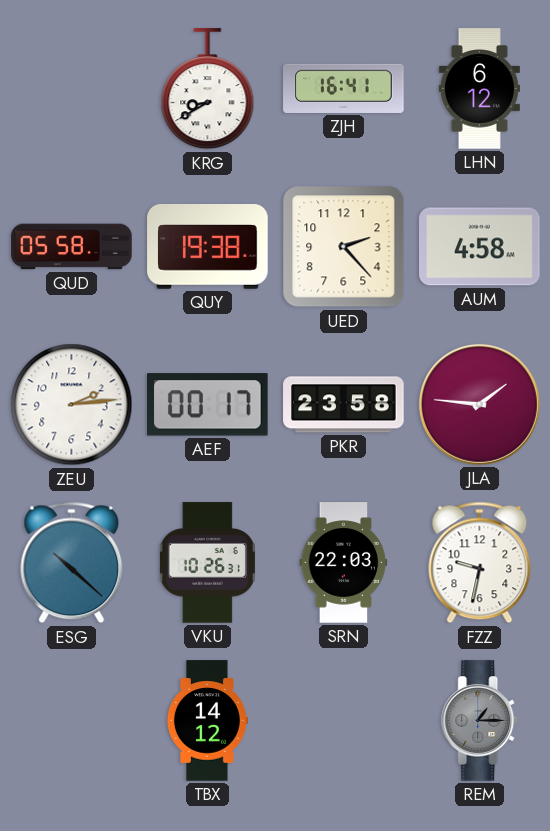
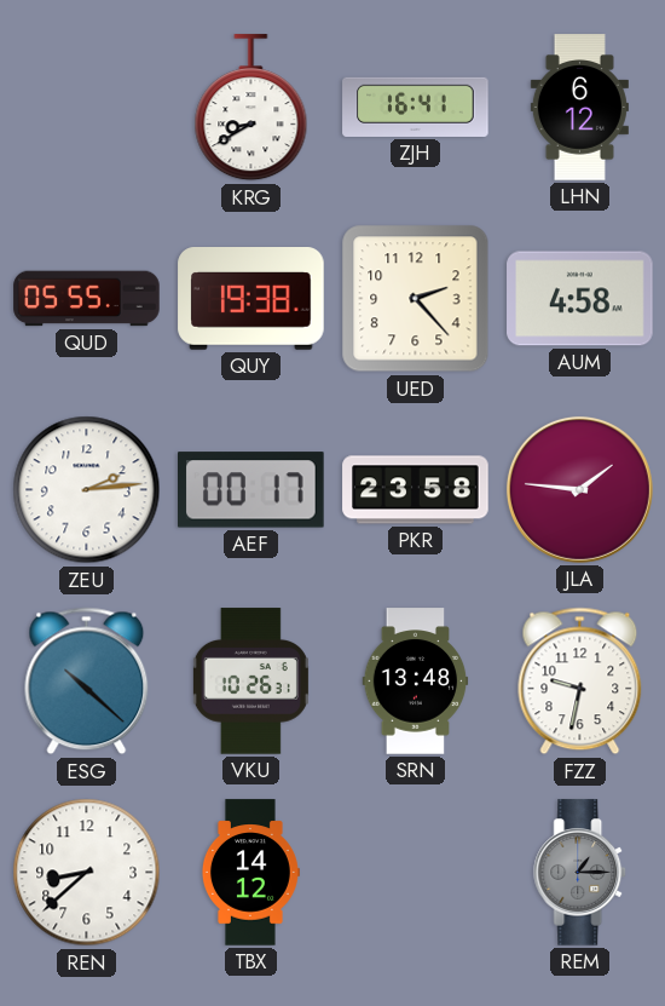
QUD: 05:58 -> 05:55 (87, 299)
SRN: 22:03 -> 13:48 (416, 682)
REN: none -> 8:38 (87, 873)
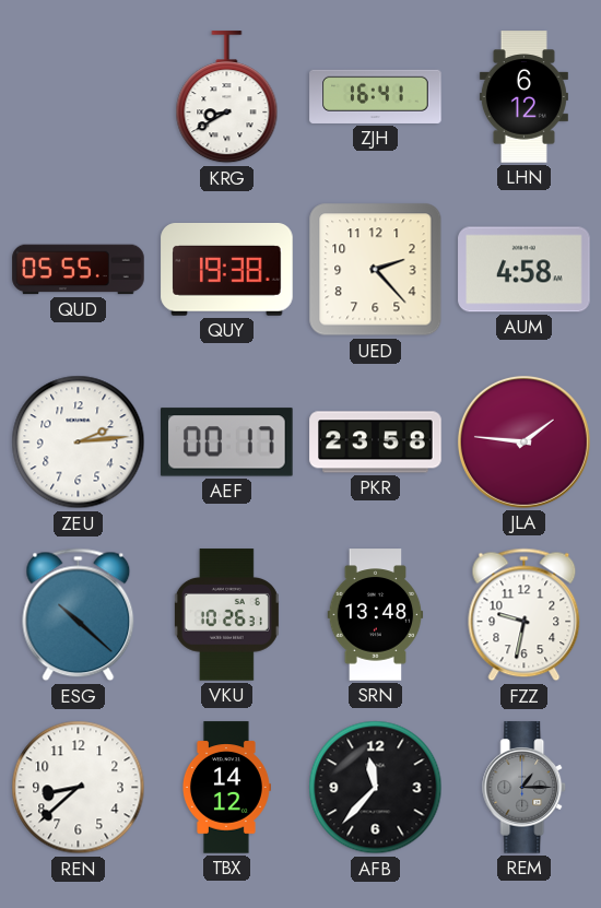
AFB: none -> 11:37 (376, 788)
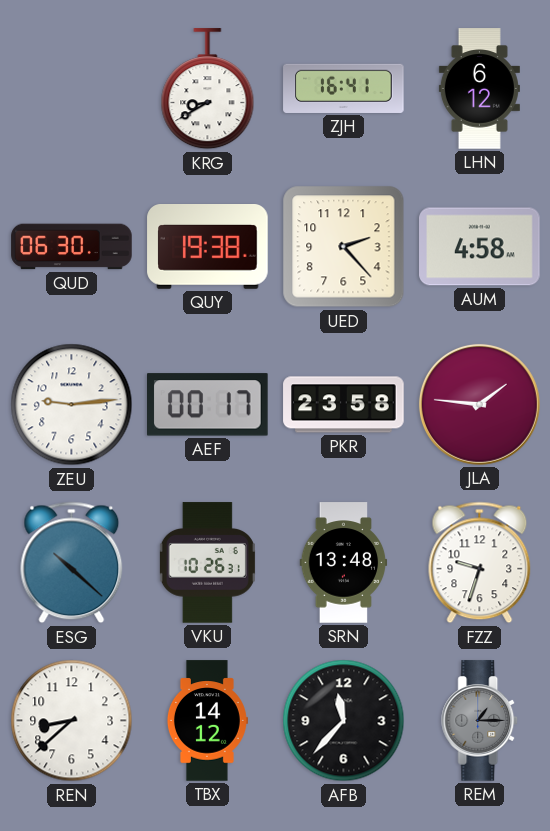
QUD: 05:55 -> 06:30 (72, 247)
ZEU: 2:14 -> 9:14 (72, 405)
FZZ: 9:32 -> 9:33 (480, 563)
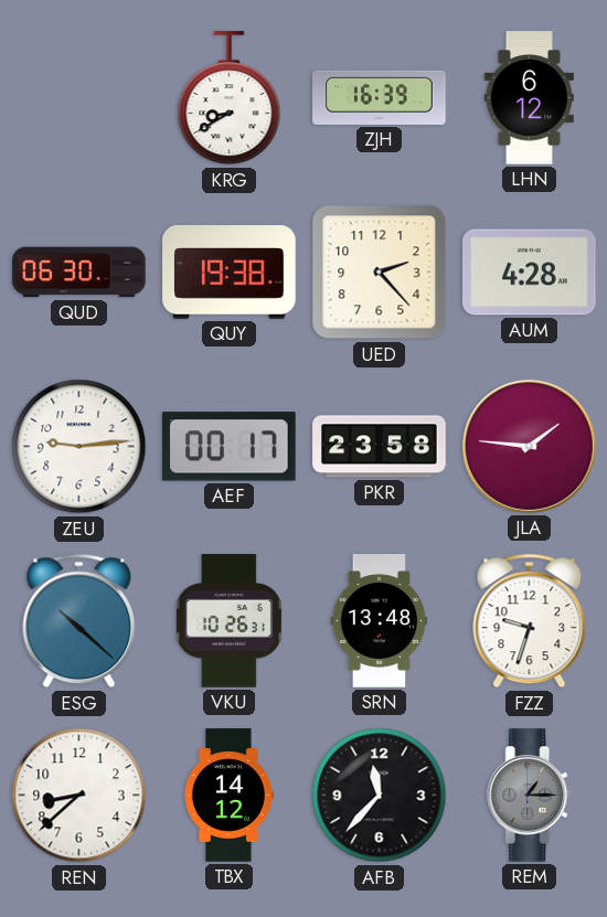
ZJH: 16:41 -> 16:39 (380, 97)
AUM: 4:58 -> 4:28 (530, 273)
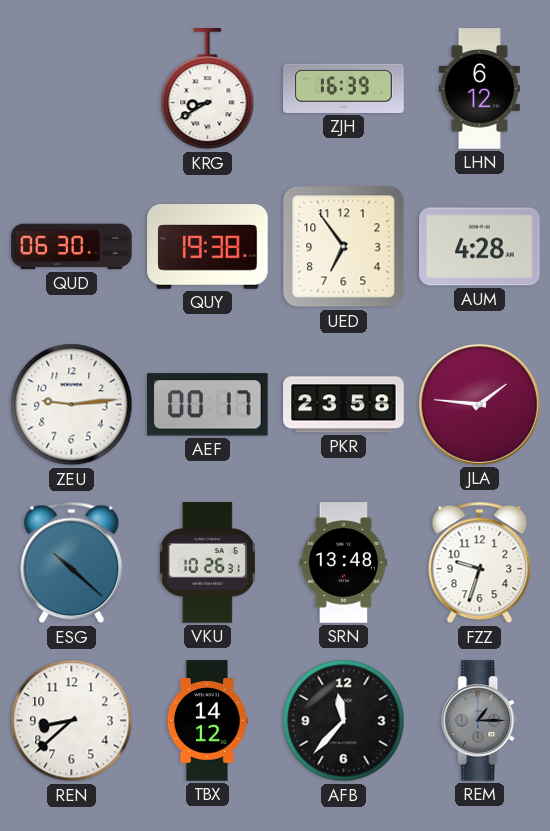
UED: 2:23 -> 6:54 (344, 247)
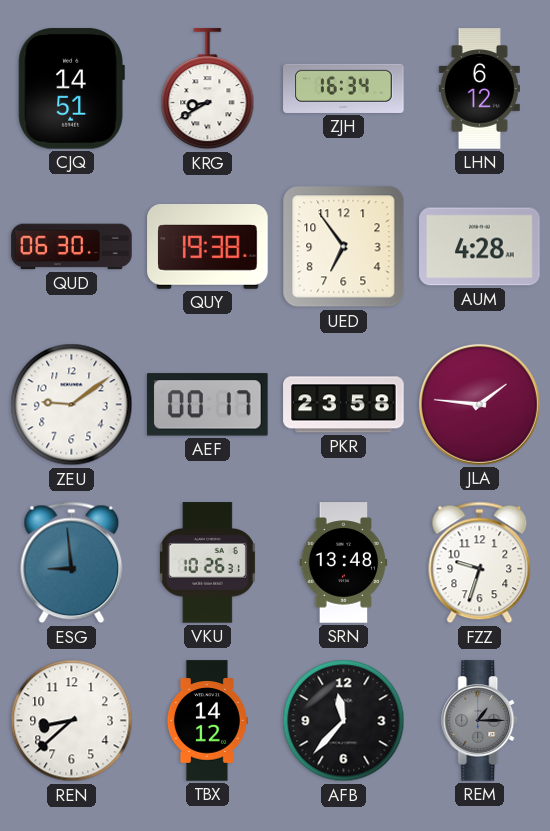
CJQ: none -> 14:51 (71, 89)
ZJH: 16:39 -> 16:34 (344, 88)
ZEU: 9:14 -> 9:09 (72, 405)
ESG: 10:22 -> 8:59 (72, 563)
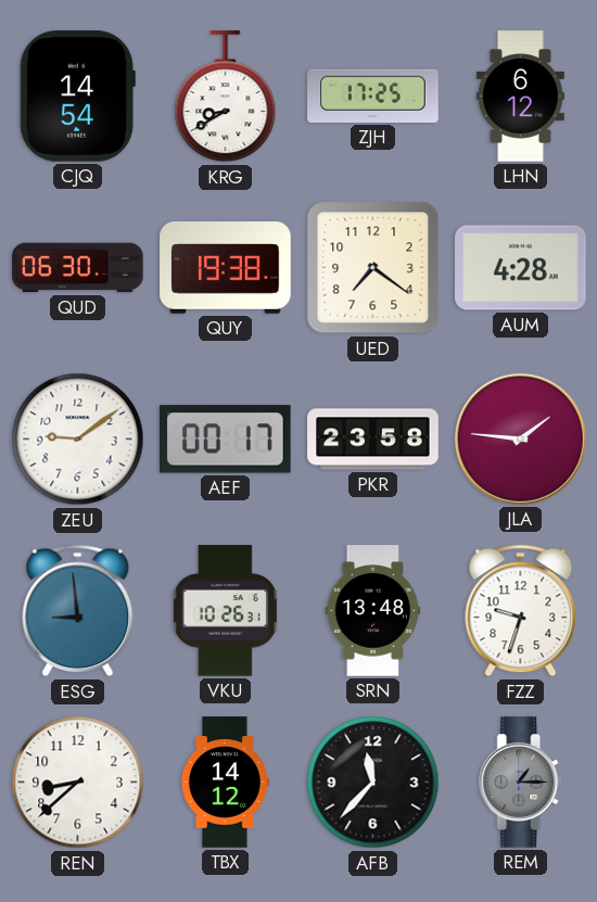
CJQ: 14:51 -> 14:54 (77, 97)
ZJH: 16:34 -> 17:25 (373, 96)
UED: 6:54 -> 7:21 (373, 268)
